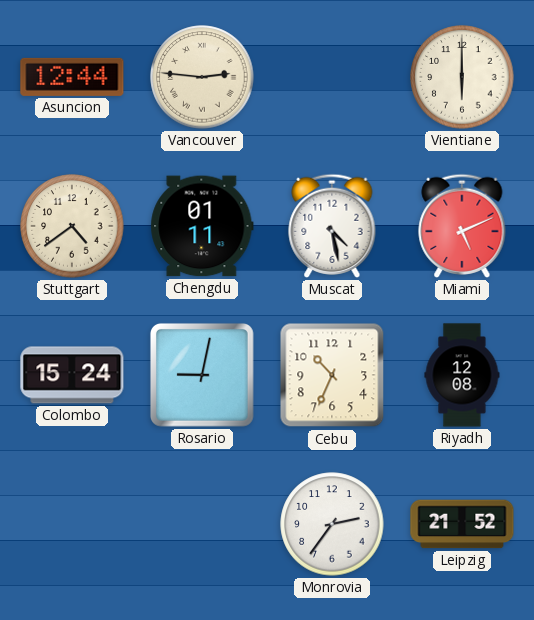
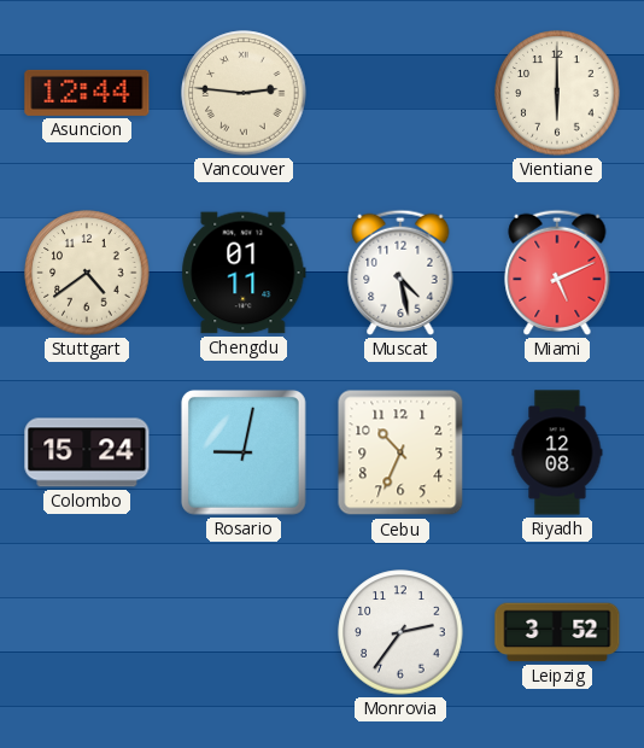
Leipzig: 21:52 -> 3:52 (557, 632)
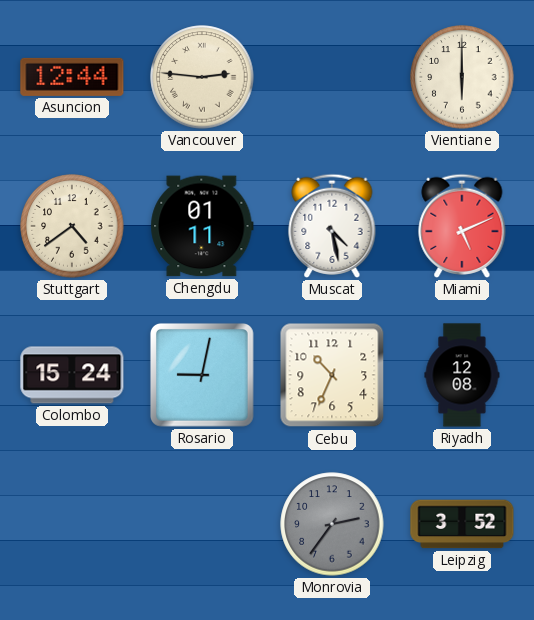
Monrovia dial: white -> grey (332, 524)
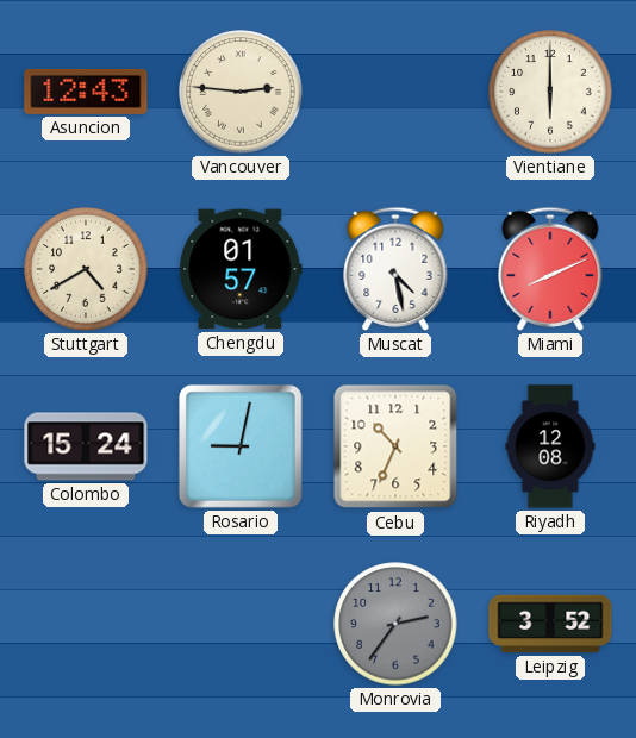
Asuncion: 12:44 -> 12:43 (86, 92)
Stuttgart: 4:39 -> 4:40 (86, 269)
Chengdu: 01:11 -> 01:57 (241, 269)
Miami: 5:11 -> 8:11 (550, 269)
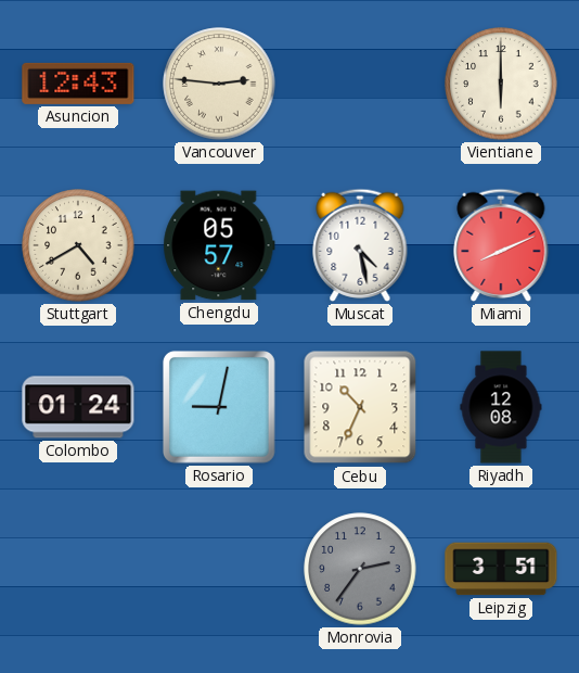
Chengdu: 01:57 -> 05:57 (219, 245)
Colombo: 15:24 -> 01:24 (78, 407)
Leipzig: 3:52 -> 3:51 (501, 569)
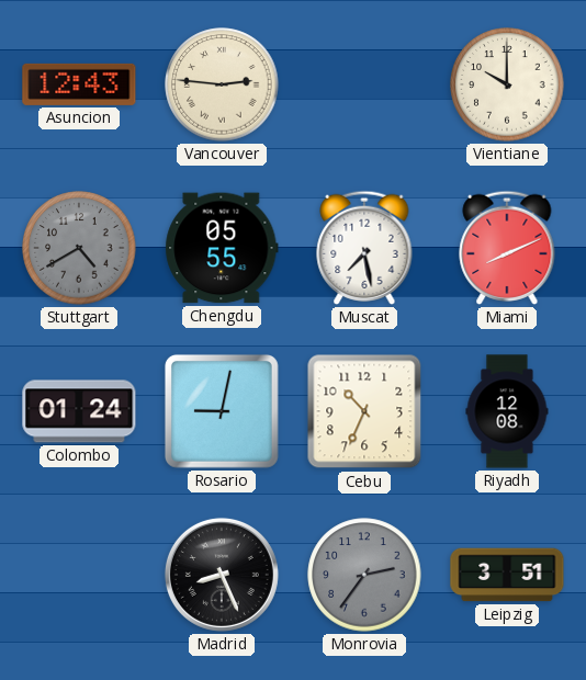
Vientiane: 6:00 -> 10:00 (507, 84)
Stuttgart dial: cream -> grey (79, 248)
Chengdu: 05:57 -> 05:55 (222, 248)
Muscat: 4:28 -> 7:28 (364, 248)
Madrid: none -> 8:26 (222, 575)
